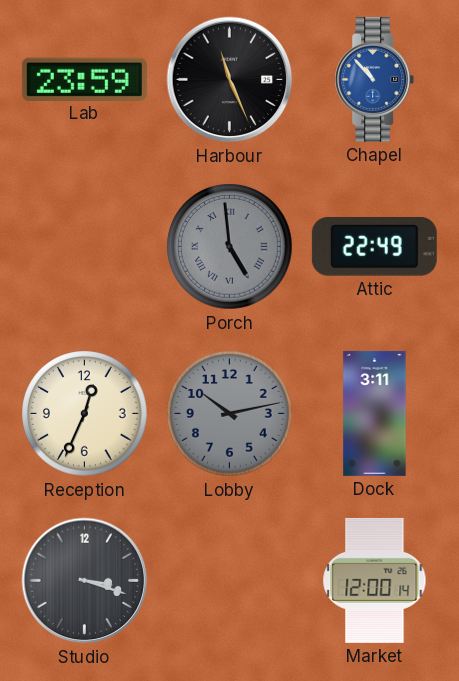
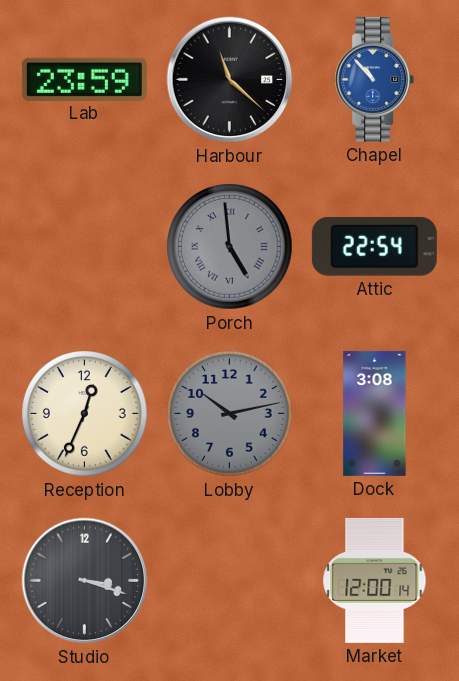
Harbour: 11:26 -> 11:22 (230, 80)
Attic: 22:49 -> 22:54 (374, 246)
Dock: 3:11 -> 3:08 (375, 413)
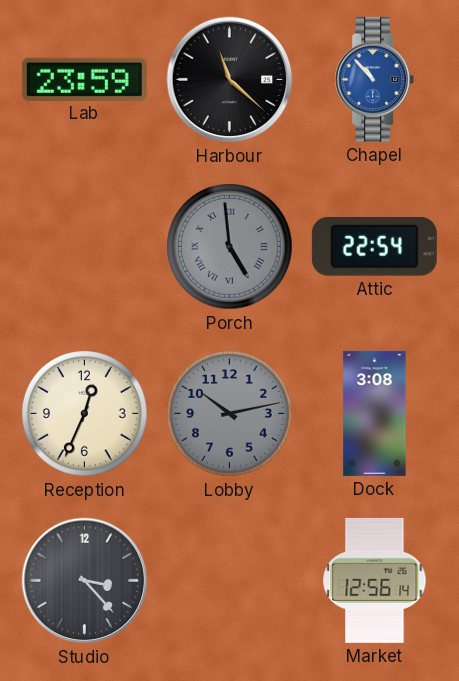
Studio: 3:18 -> 3:23 (85, 581)
Market: 12:00 -> 12:56 (375, 580)
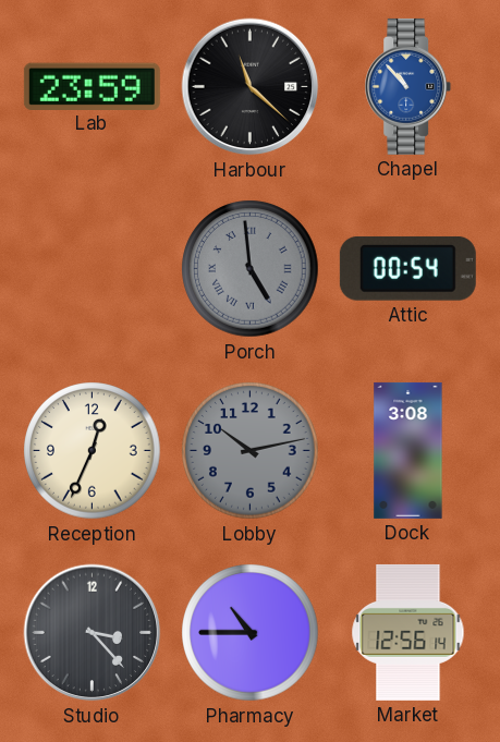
Attic: 22:54 -> 00:54 (407, 268)
Pharmacy: none -> 10:45 (251, 633)
